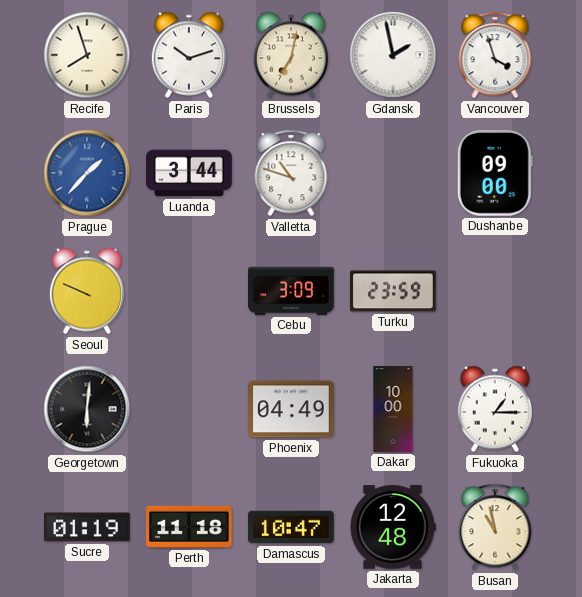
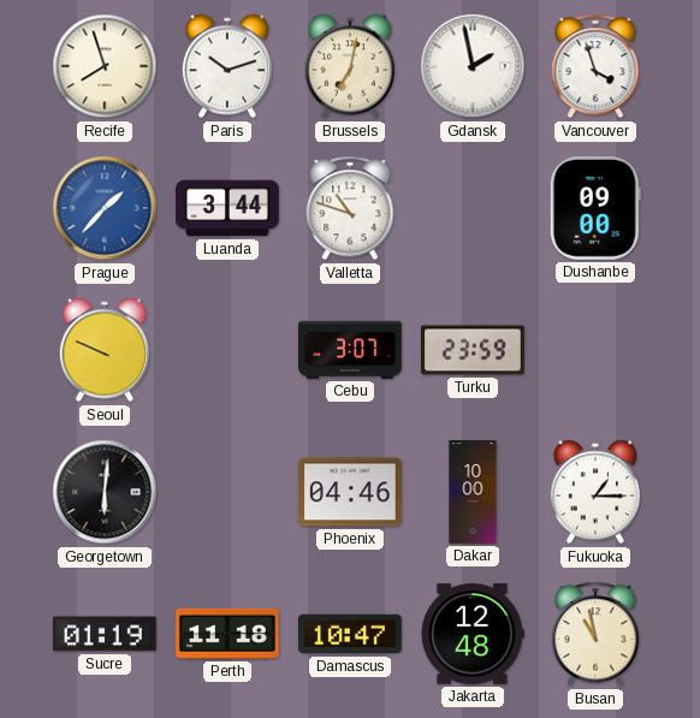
Cebu: 3:09 -> 3:07 (351, 350)
Phoenix: 04:49 -> 04:46 (351, 492)
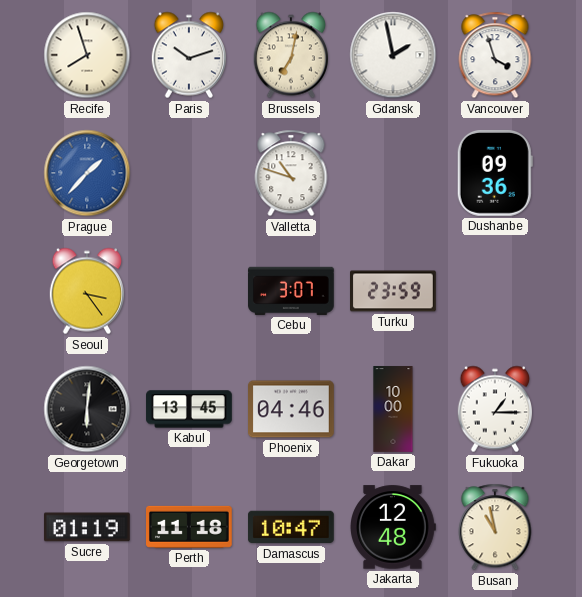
Luanda: 3:44 -> none (229, 208)
Dushanbe: 09:00 -> 09:36 (495, 173)
Seoul: 9:49 -> 3:24 (86, 291)
Kabul: none -> 13:45 (189, 409)
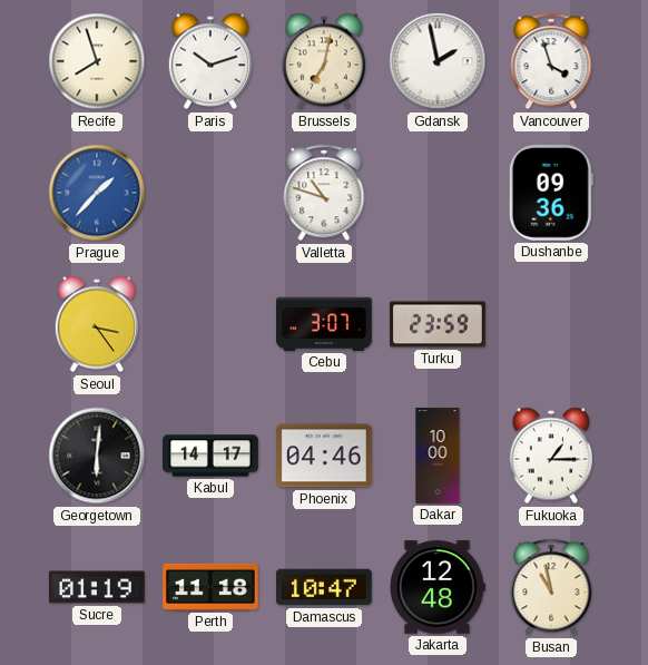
Kabul: 13:45 -> 14:17 (210, 456)
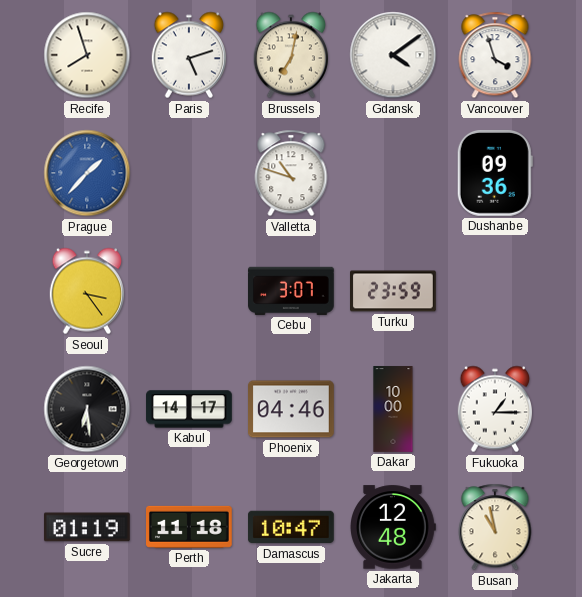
Paris: 10:12 -> 5:12 (188, 55)
Gdansk: 1:58 -> 4:09 (393, 55)
Georgetown: 6:01 -> 6:29 (87, 409)
